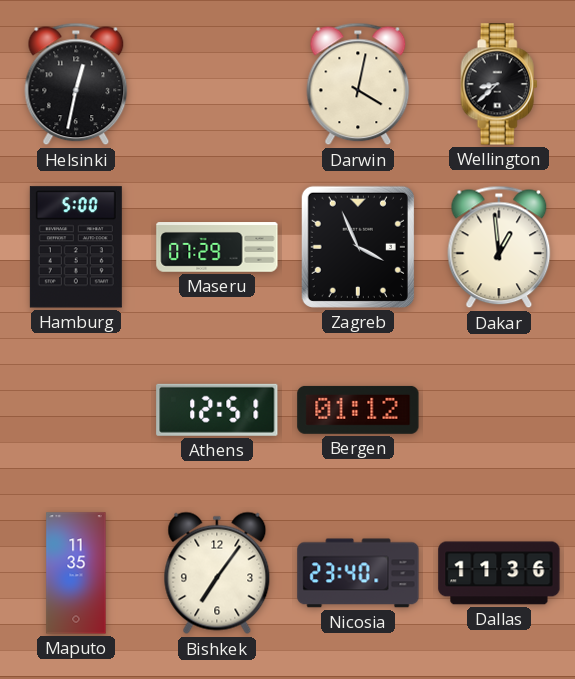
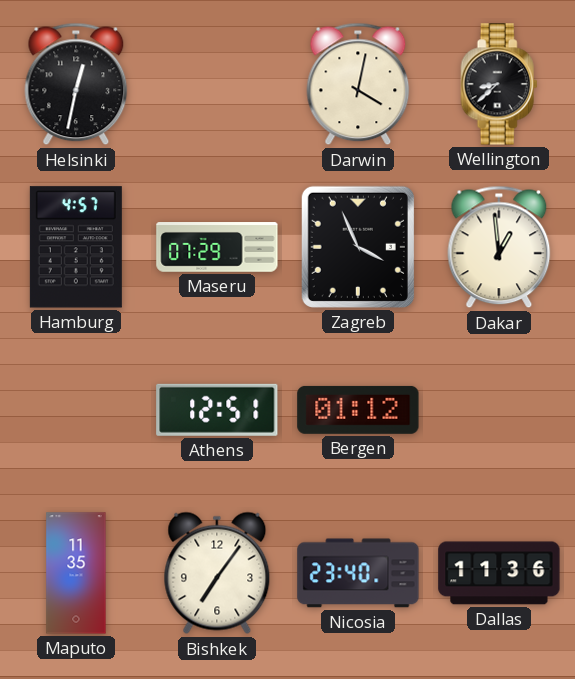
Hamburg: 5:00 -> 4:57 (76, 247)
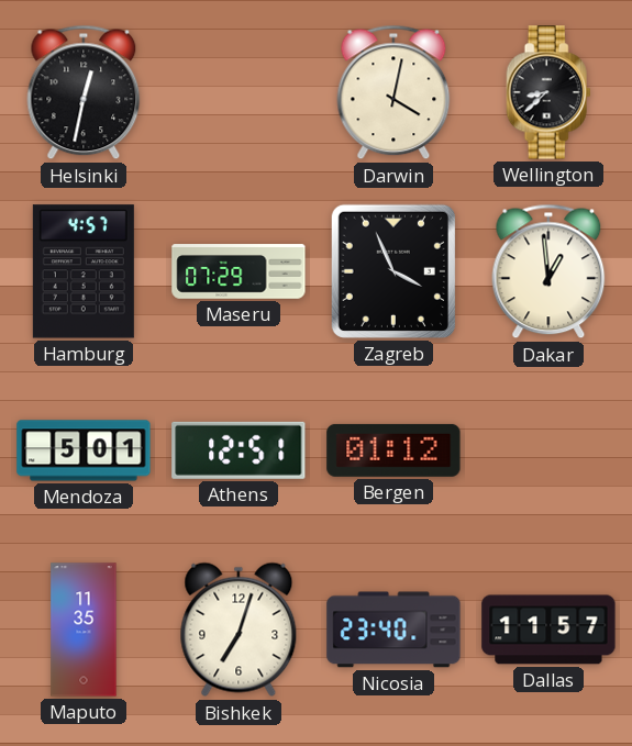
Mendoza: none -> 5:01 (84, 450)
Bishkek: 7:06 -> 7:03 (239, 630)
Dallas: 11:36 -> 11:57 (548, 630)
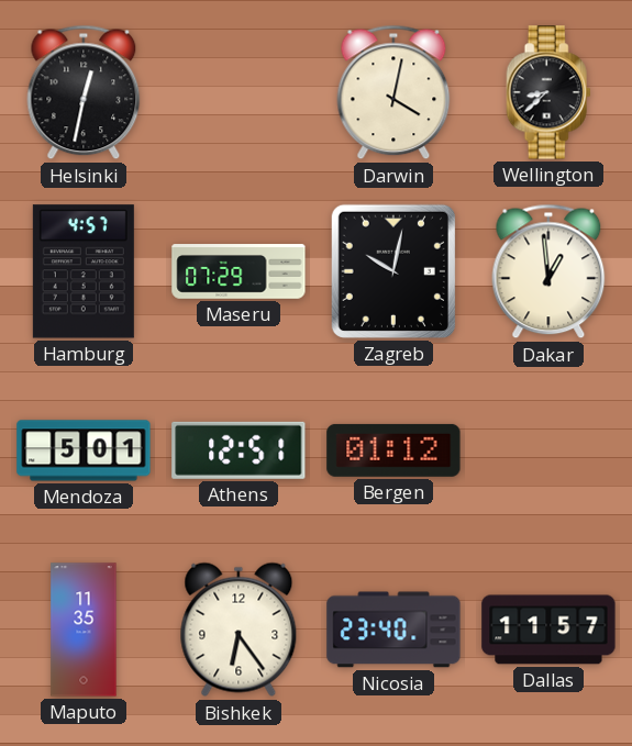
Zagreb: 3:56 -> 10:02 (393, 271)
Bishkek: 7:03 -> 6:24 (239, 630)
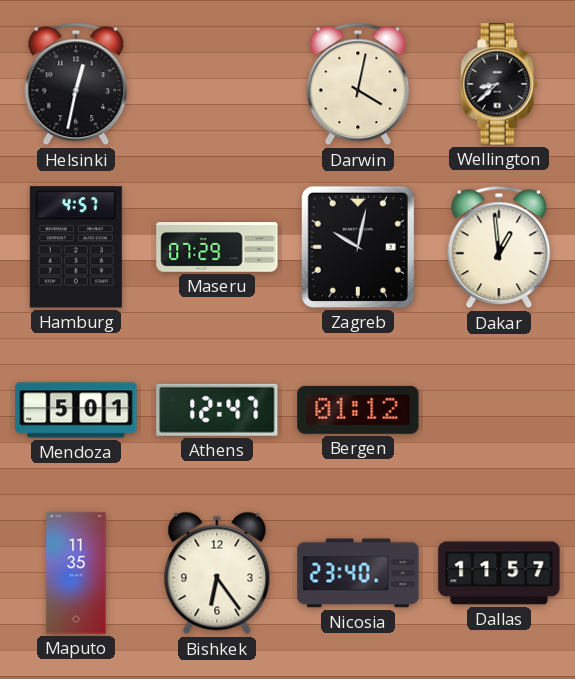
Athens: 12:51 -> 12:47 (217, 410)
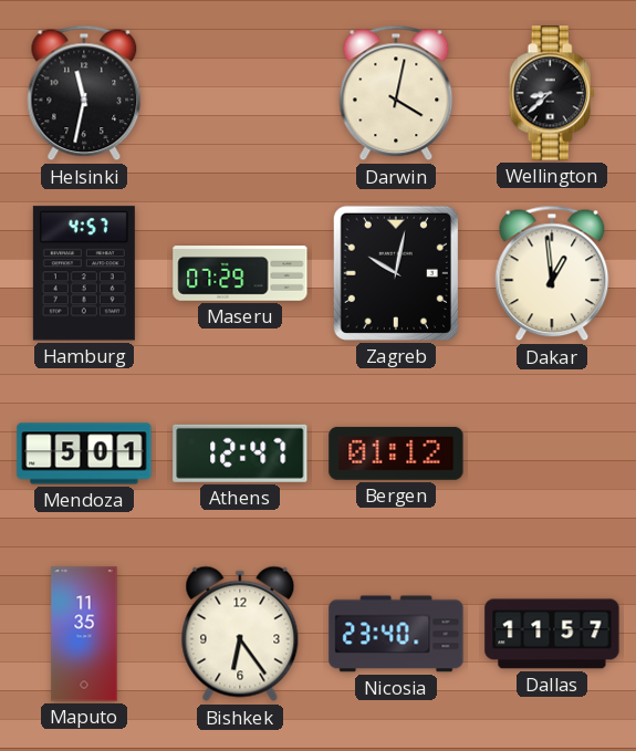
Helsinki: 12:32 -> 11:32 (84, 93)
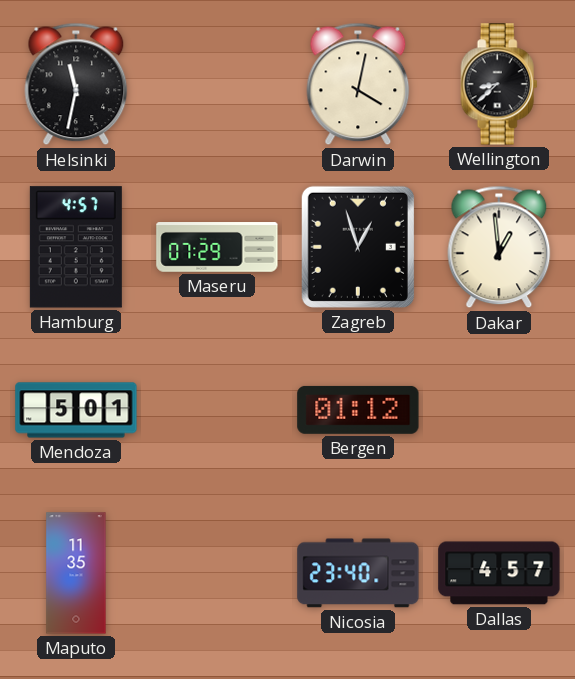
Zagreb: 10:02 -> 12:57 (358, 247)
Athens: 12:47 -> none (240, 453)
Bishkek: 6:24 -> none (240, 634)
Dallas: 11:57 -> 4:57 (499, 573)
